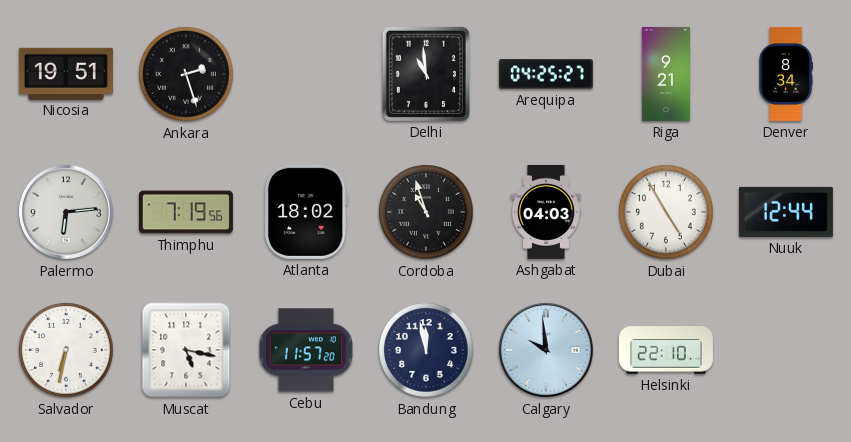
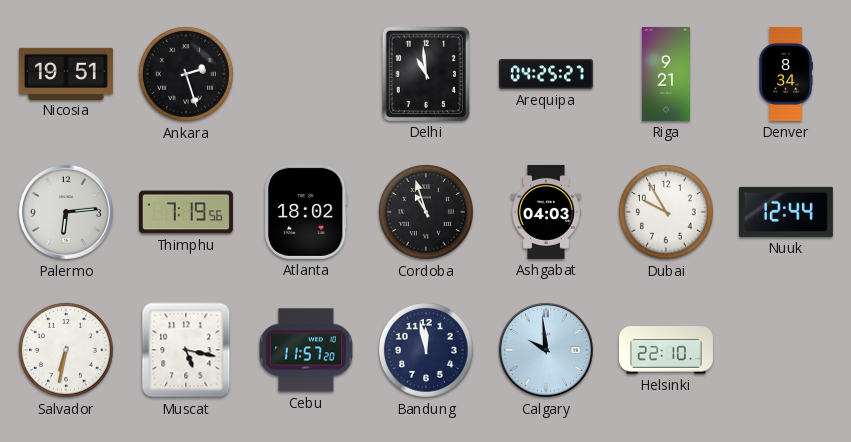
Dubai: 4:55 -> 9:55 (667, 213)
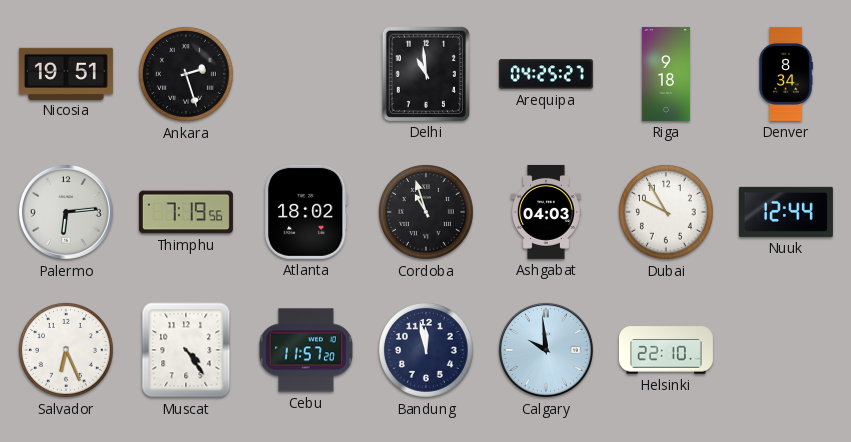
Riga: 9:21 -> 9:18 (666, 74)
Salvador: 6:32 -> 6:26 (67, 351)
Muscat: 5:17 -> 4:24 (186, 350)
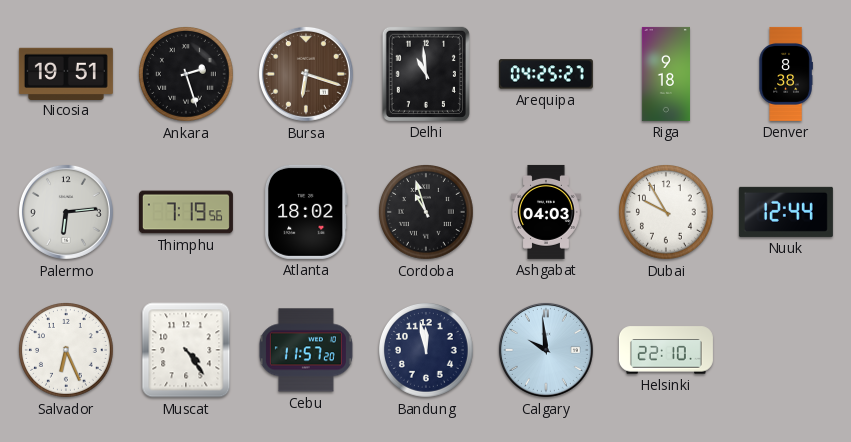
Bursa: none -> 6:18 (306, 74)
Denver: 8:34 -> 8:38 (786, 74)
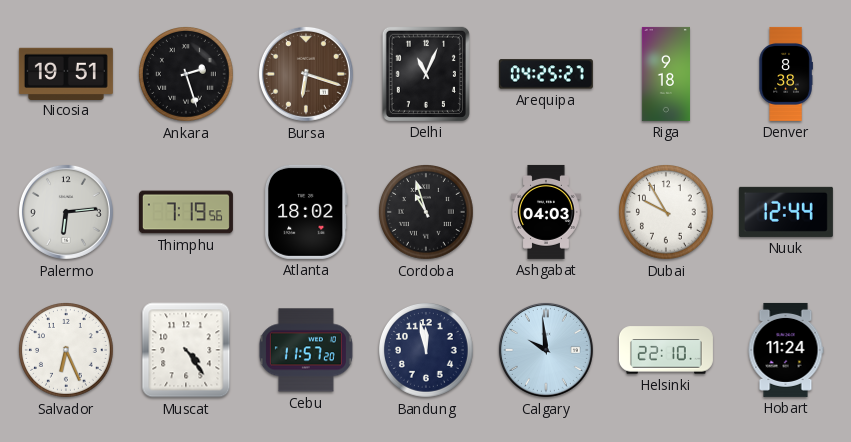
Delhi: 10:59 -> 11:04 (426, 74)
Hobart: none -> 11:24 (786, 350)
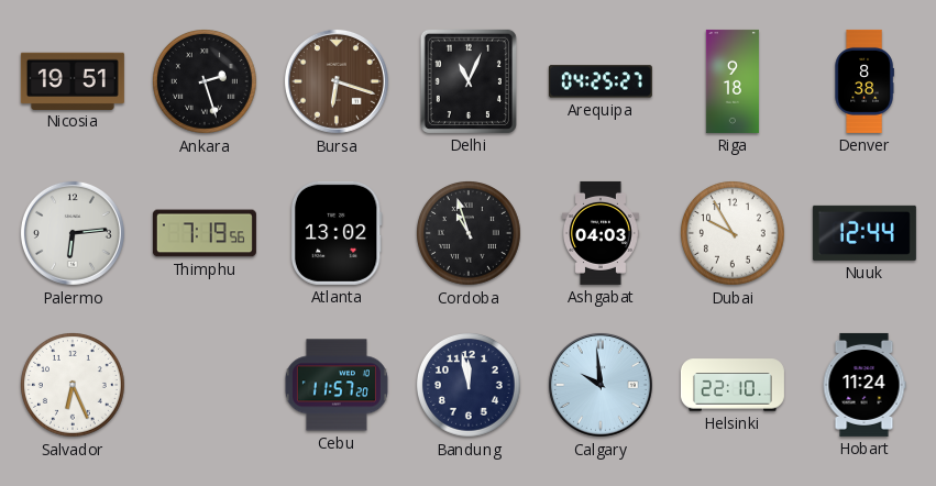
Atlanta: 18:02 -> 13:02 (337, 233)
Muscat: 4:24 -> none (186, 350)
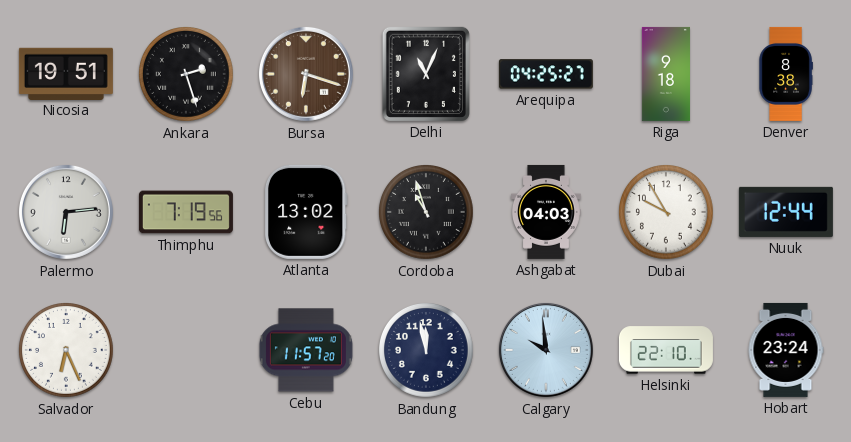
Hobart: 11:24 -> 23:24 (786, 350)
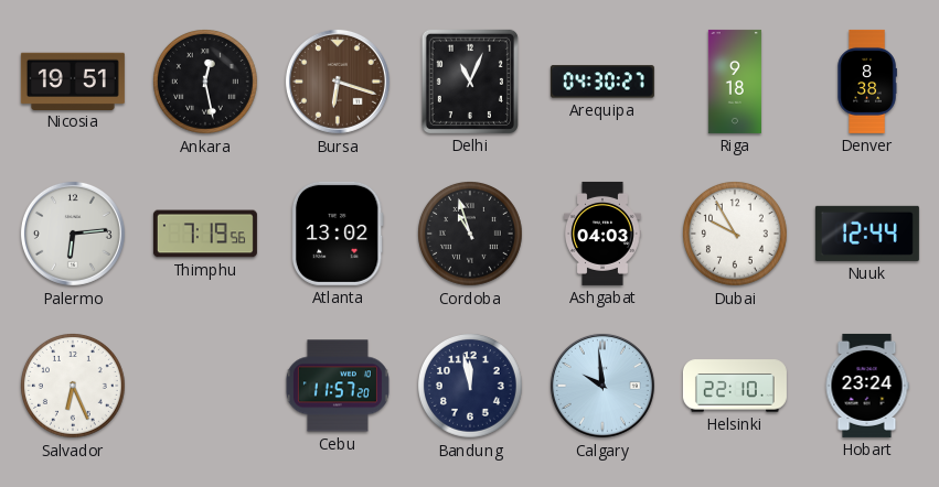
Ankara: 2:27 -> 12:28 (206, 83)
Arequipa: 04:25 -> 04:30 (602, 82)
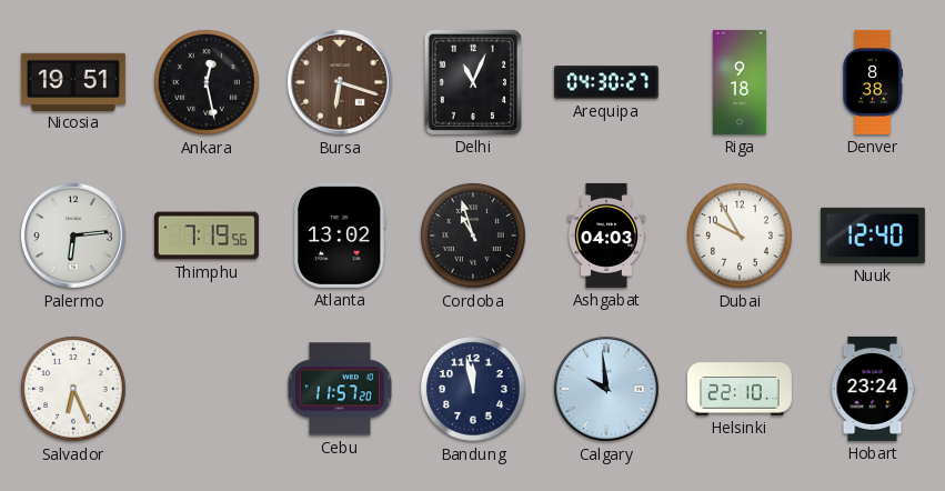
Nuuk: 12:44 -> 12:40 (873, 236)
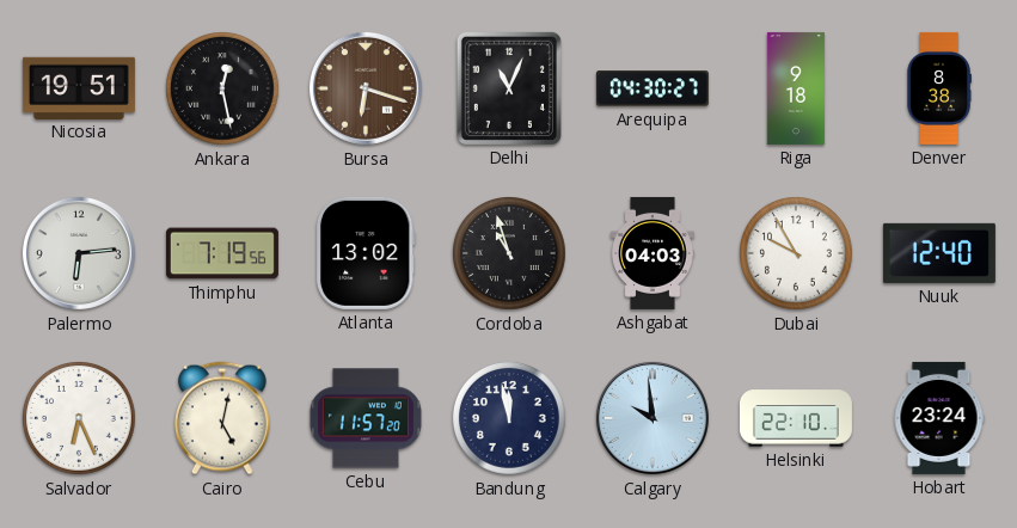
Cairo: none -> 5:02 (223, 418)
